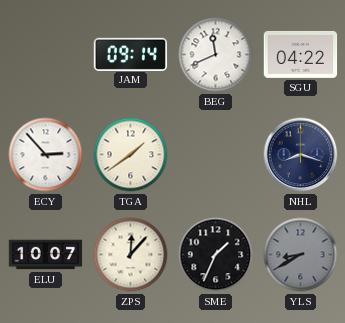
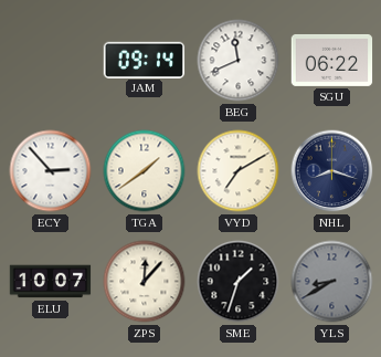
SGU: 04:22 -> 06:22 (332, 60)
VYD: none -> 7:10 (239, 171)
SME: 1:34 -> 1:33 (239, 282)
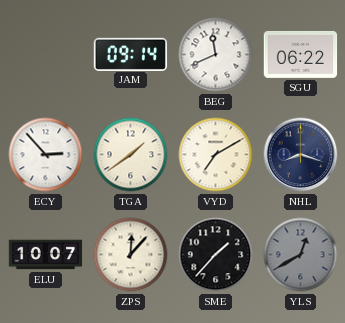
SME: 1:33 -> 1:37 (216, 255)
YLS: 8:40 -> 12:40 (301, 255)
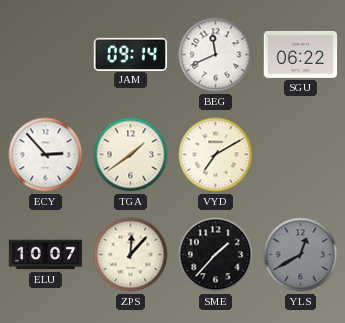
NHL: 8:18 -> none (301, 155)
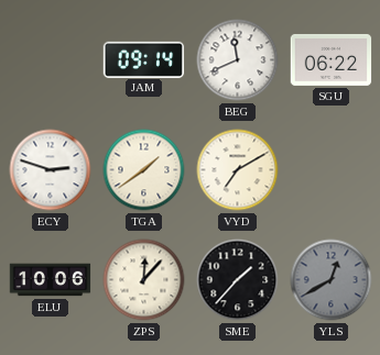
ECY: 2:53 -> 2:48 (51, 170)
ELU: 10:07 -> 10:06 (51, 280)
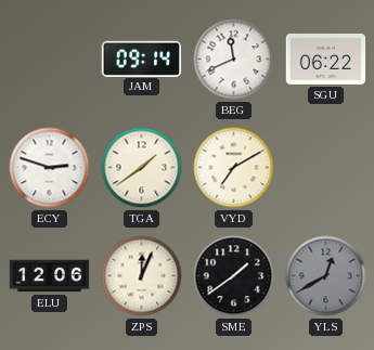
ELU: 10:06 -> 12:06 (50, 276)
ZPS: 12:07 -> 12:04 (142, 276)
SME: 1:37 -> 1:39 (234, 276)
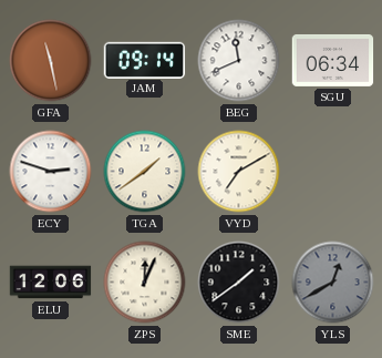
GFA: none -> 11:28 (51, 61)
SGU: 06:22 -> 06:34 (333, 60)
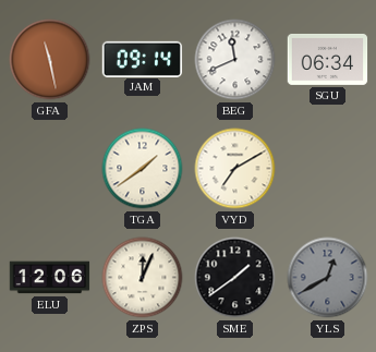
ECY: 2:48 -> none (51, 172)
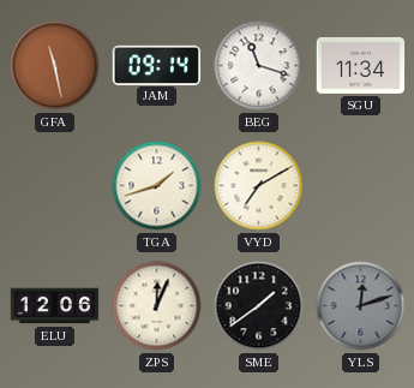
BEG: 11:41 -> 11:18 (259, 66)
SGU: 06:34 -> 11:34 (361, 65)
TGA: 1:39 -> 1:42 (157, 186)
YLS: 12:40 -> 12:12 (361, 306)
